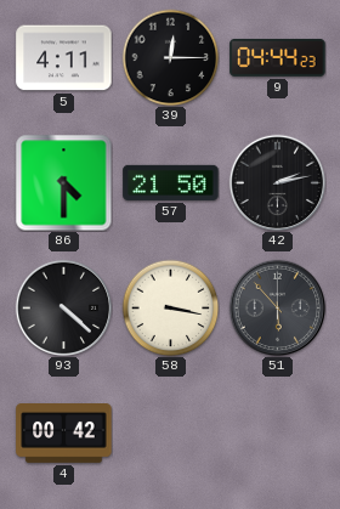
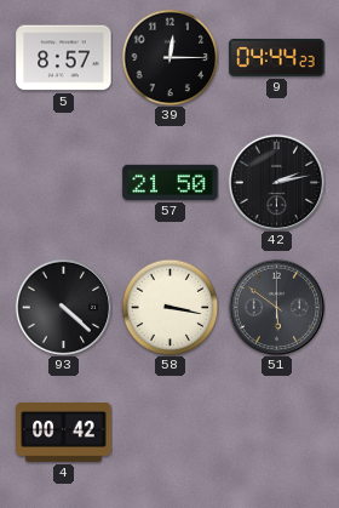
5: 4:11 -> 8:57 (64, 58)
86: 4:30 -> none (63, 182)
51: 5:53 -> 5:51 (276, 307)
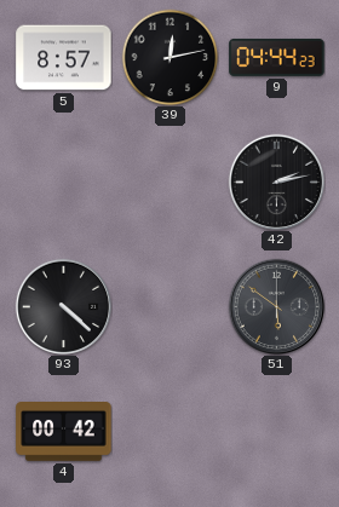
39: 12:15 -> 12:13 (169, 57)
57: 21:50 -> none (171, 182)
58: 3:17 -> none (169, 307)
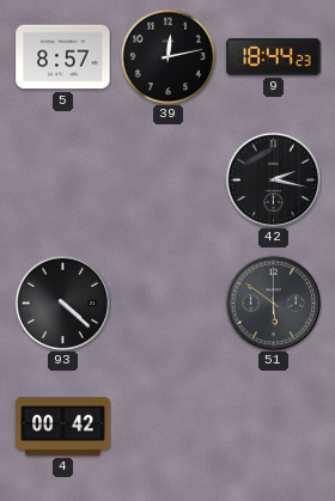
9: 04:44 -> 18:44 (274, 56)
42: 2:13 -> 2:17 (273, 179)
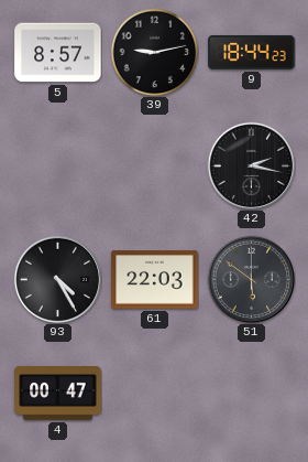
39: 12:13 -> 9:13 (154, 52)
93: 4:22 -> 4:25 (57, 279)
61: none -> 22:03 (155, 280)
4: 00:42 -> 00:47 (58, 394)
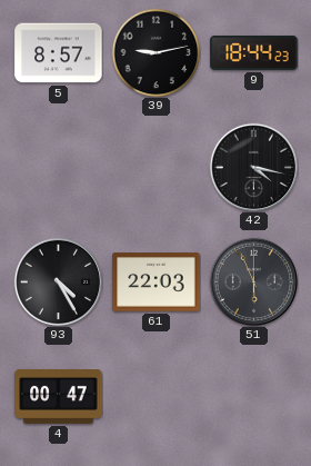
42: 2:17 -> 4:17 (253, 167)
51: 5:51 -> 5:56 (253, 281)
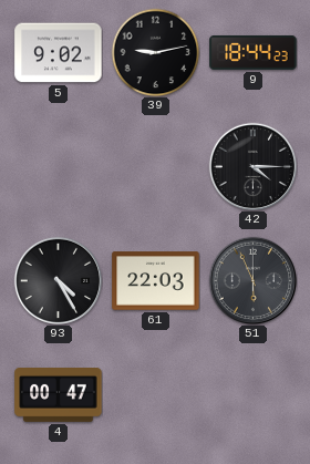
5: 8:57 -> 9:02 (59, 53)
42: 4:17 -> 4:15 (252, 166)
